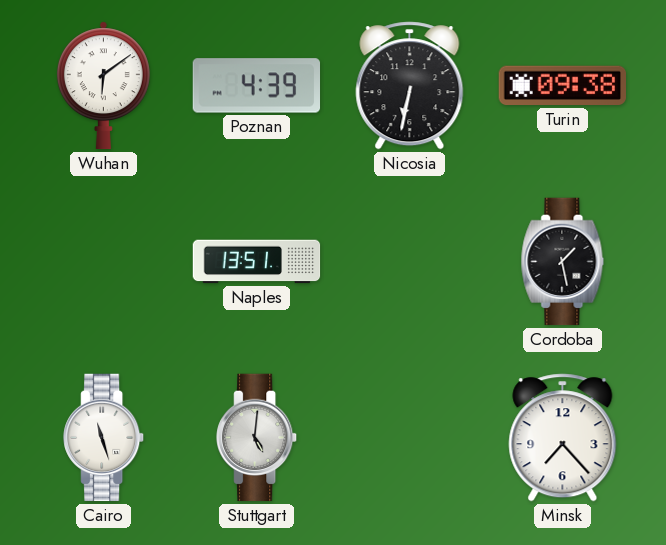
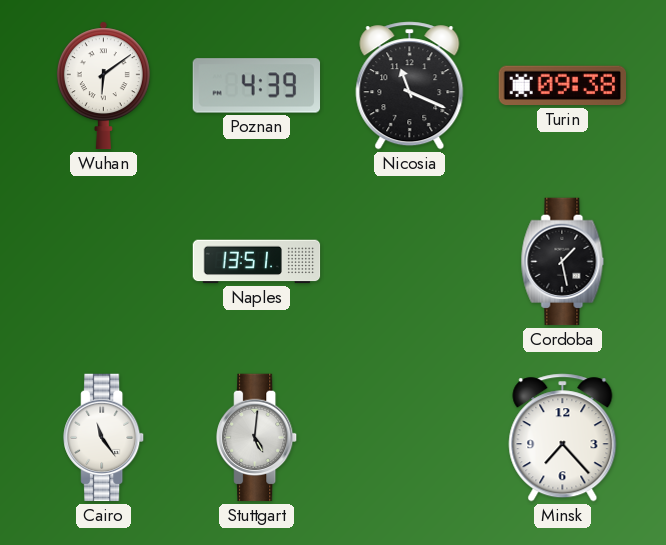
Nicosia: 6:32 -> 11:19 (410, 86)
Cairo: 11:27 -> 11:24 (104, 438)
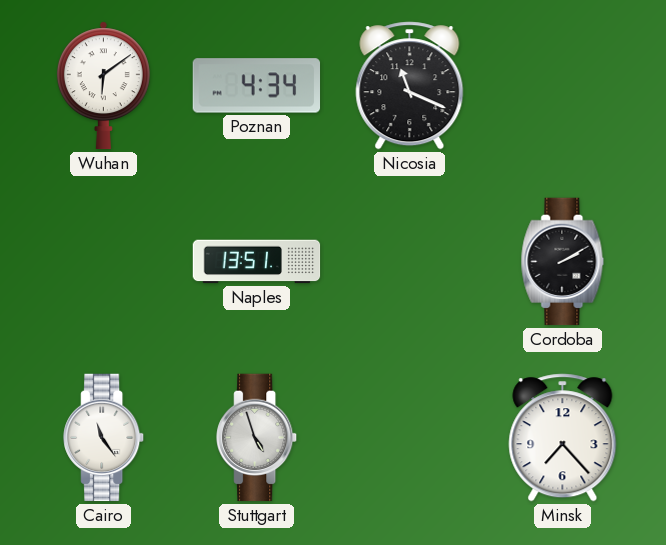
Poznan: 4:39 -> 4:34 (257, 86)
Turin: 09:38 -> none (562, 86)
Cordoba: 1:28 -> 2:10 (563, 262)
Stuttgart: 5:01 -> 4:57 (257, 438)
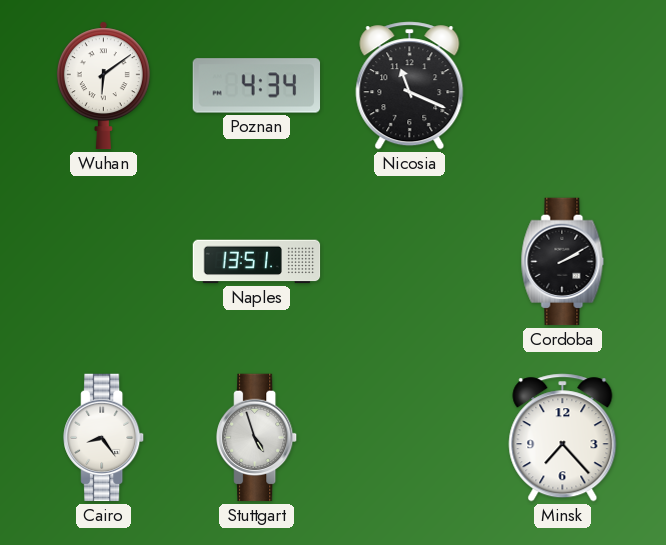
Cairo: 11:24 -> 8:24 (104, 438)
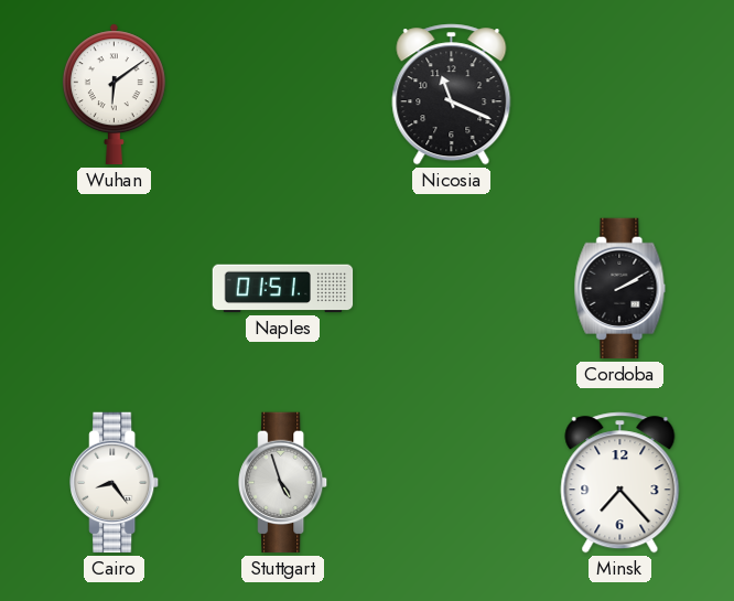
Poznan: 4:34 -> none (257, 86)
Naples: 13:51 -> 01:51 (283, 289)
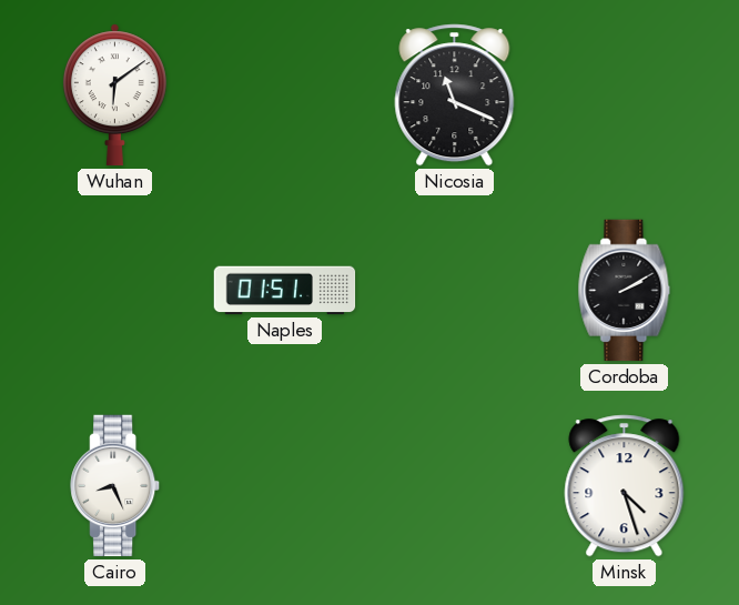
Cairo: 8:24 -> 8:26 (115, 486)
Stuttgart: 4:57 -> none (283, 483)
Minsk: 7:23 -> 4:27 (625, 486)
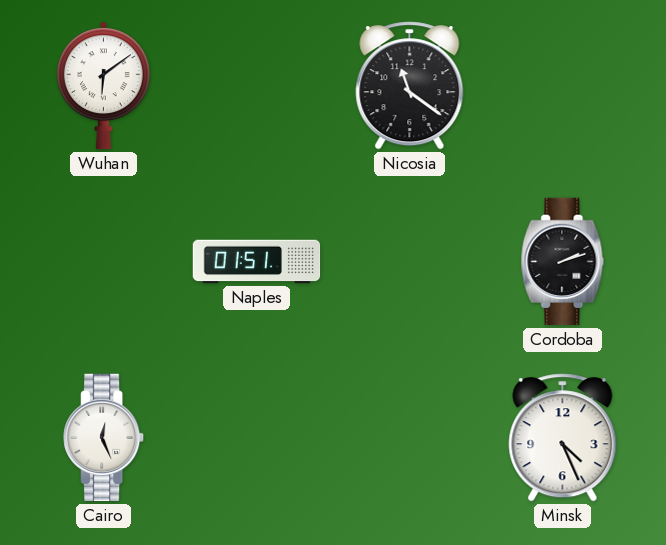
Nicosia: 11:19 -> 11:21 (410, 86)
Cordoba: 2:10 -> 2:12 (563, 262)
Cairo: 8:26 -> 12:26 (104, 438)
Minsk: 4:27 -> 4:26 (563, 438)
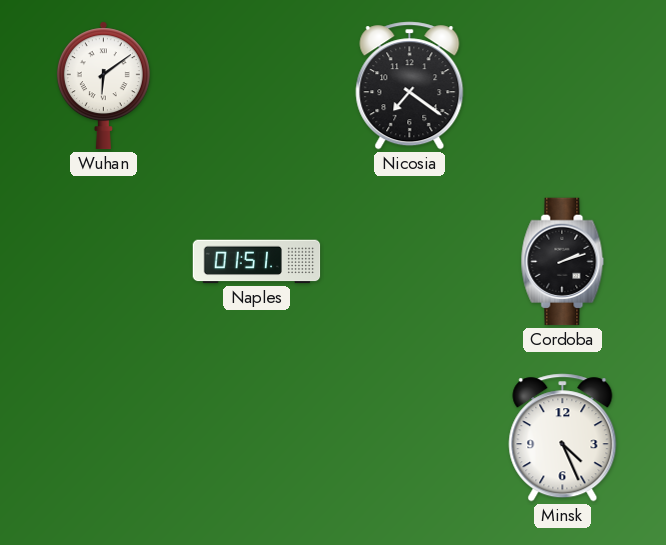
Nicosia: 11:21 -> 7:21 (410, 86)
Cairo: 12:26 -> none (104, 438)
